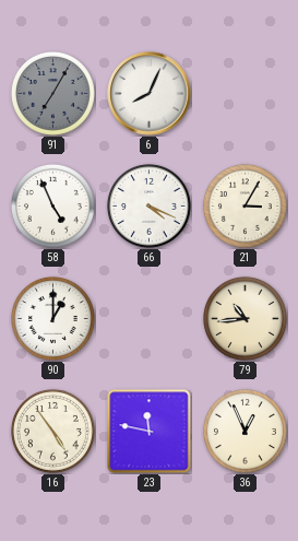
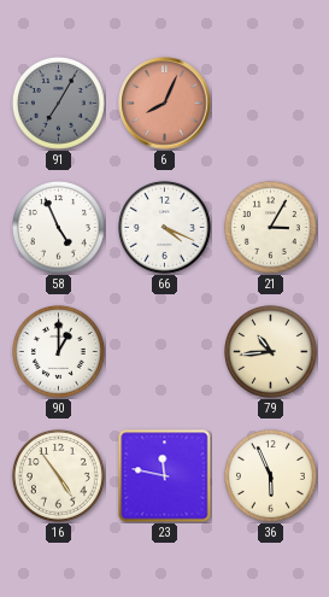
6 dial: white -> salmon (165, 104)
36: 12:56 -> 5:56 (270, 475)
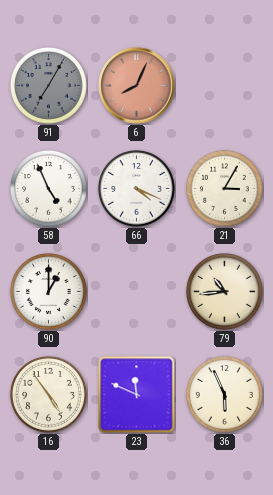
23: 11:47 -> 11:49 (137, 395)
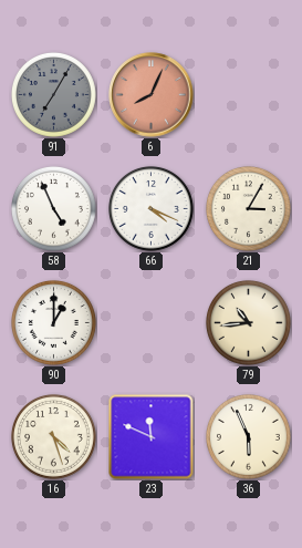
16: 4:54 -> 4:27 (53, 436)
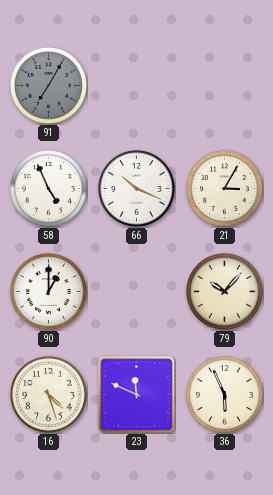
6: 8:04 -> none (152, 95)
66: 4:19 -> 10:19 (136, 188)
79: 10:44 -> 10:07 (224, 291)
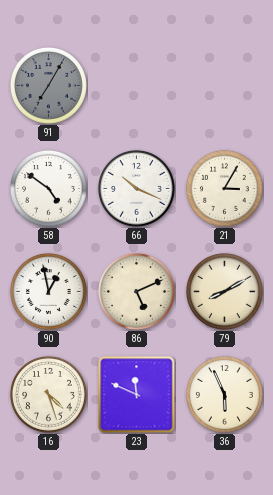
58: 4:56 -> 4:51 (48, 188)
90: 1:00 -> 12:58 (48, 291)
86: none -> 5:11 (136, 291)
79: 10:07 -> 8:10 (224, 291)
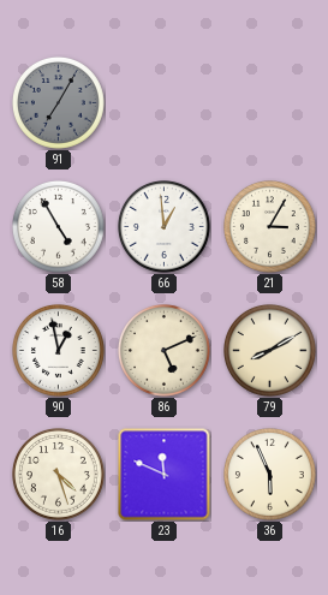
58: 4:51 -> 4:55 (58, 226)
66: 10:19 -> 12:59 (163, 226)
